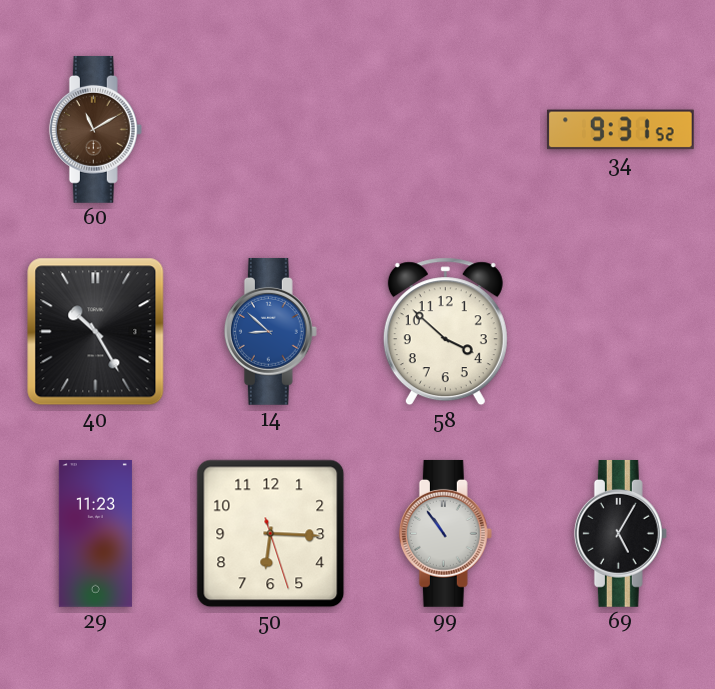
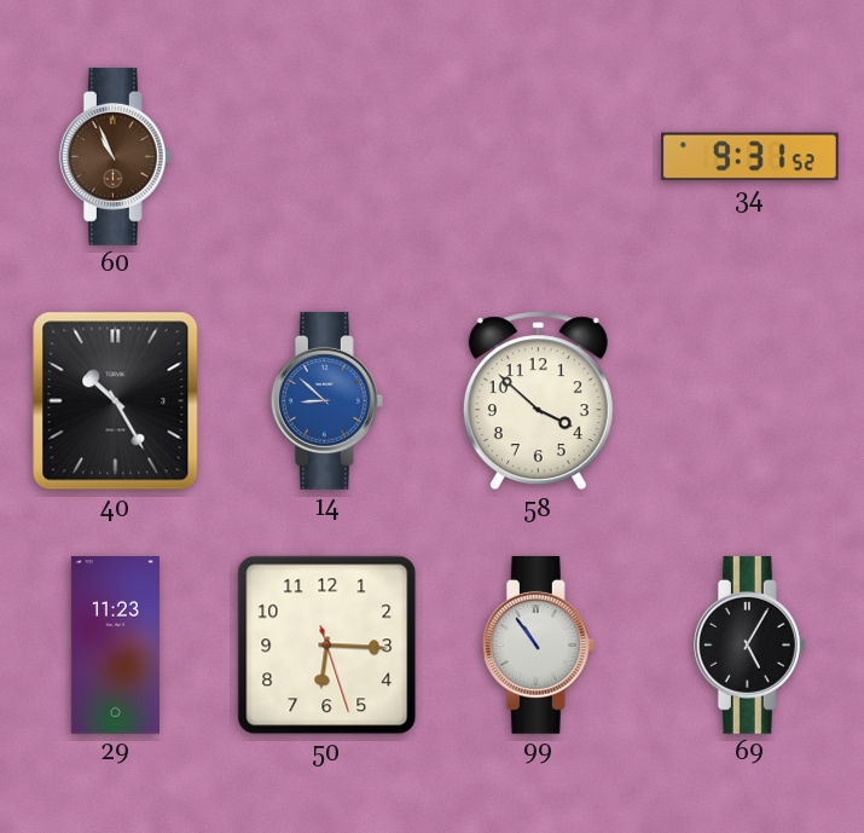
60: 11:10 -> 10:56 (115, 156)
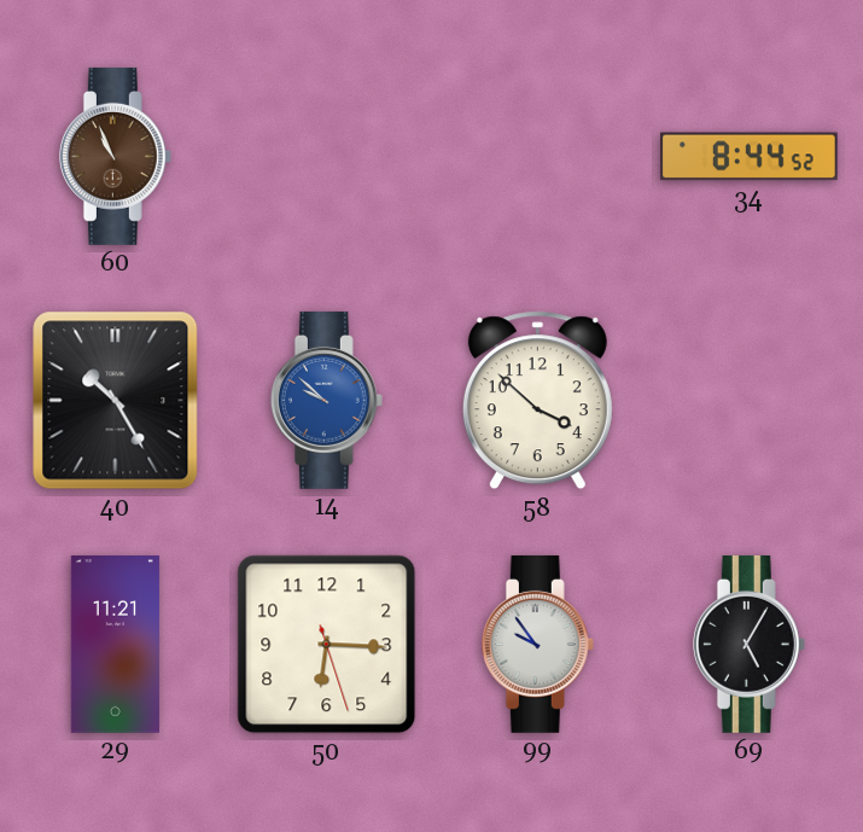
34: 9:31 -> 8:44 (748, 157)
14: 8:52 -> 9:52 (326, 400)
29: 11:23 -> 11:21 (115, 645)
99: 10:54 -> 9:54 (537, 644)
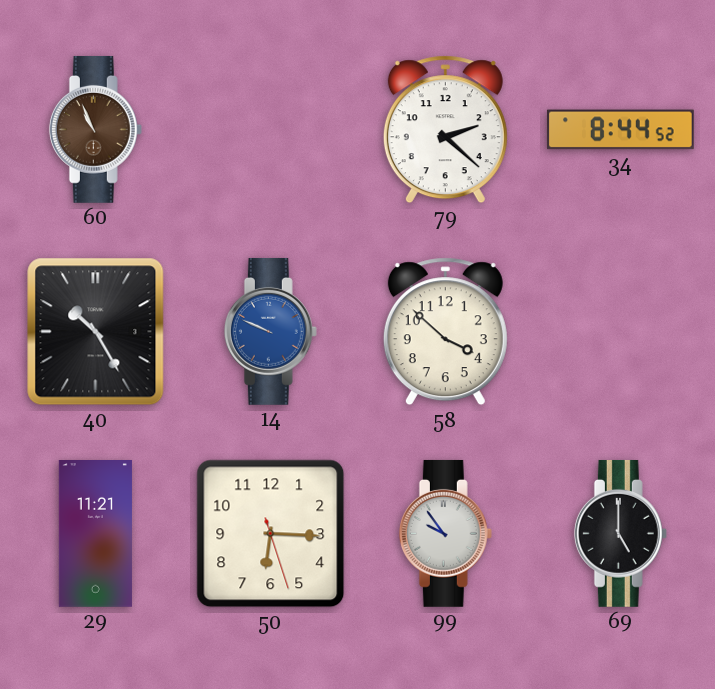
79: none -> 2:22 (445, 130)
14: 9:52 -> 9:49 (270, 331)
69: 5:05 -> 5:00 (620, 533)
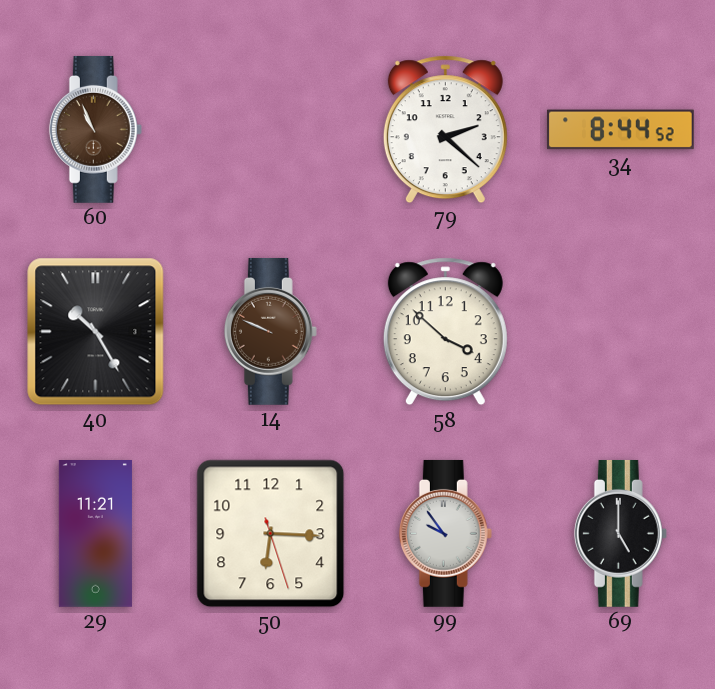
14 dial: blue -> brown (270, 331)
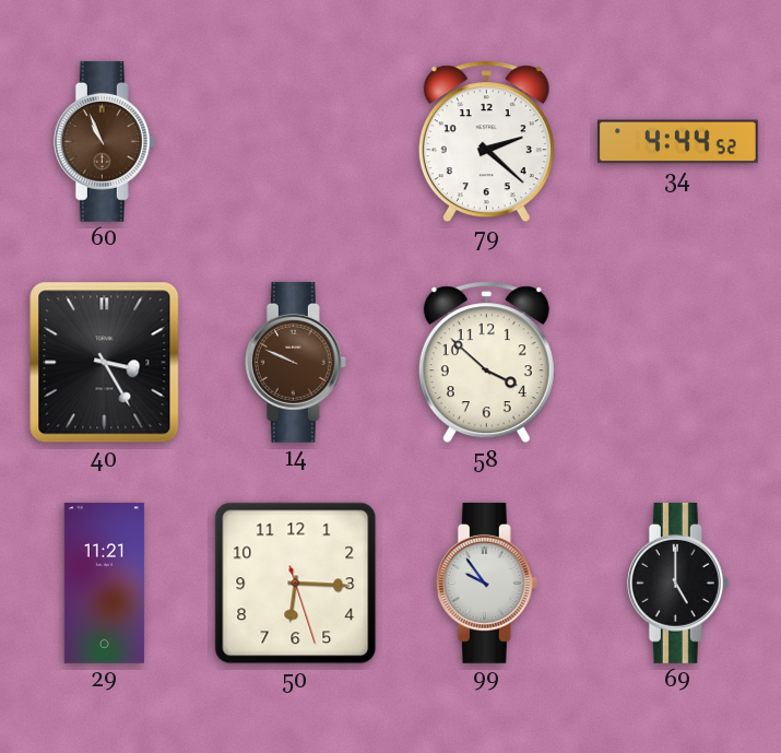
34: 8:44 -> 4:44 (677, 142)
40: 10:25 -> 3:25 (105, 363)
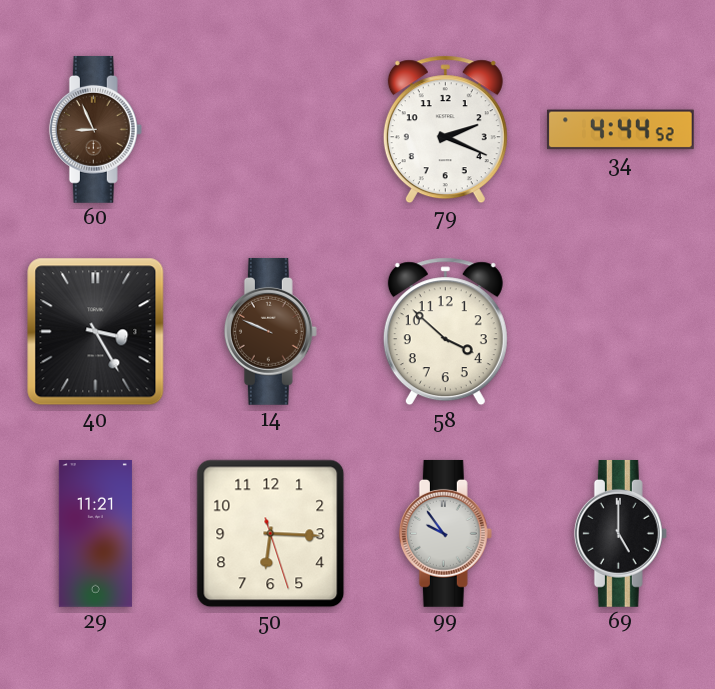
60: 10:56 -> 8:56 (95, 129)
79: 2:22 -> 2:19 (445, 130)
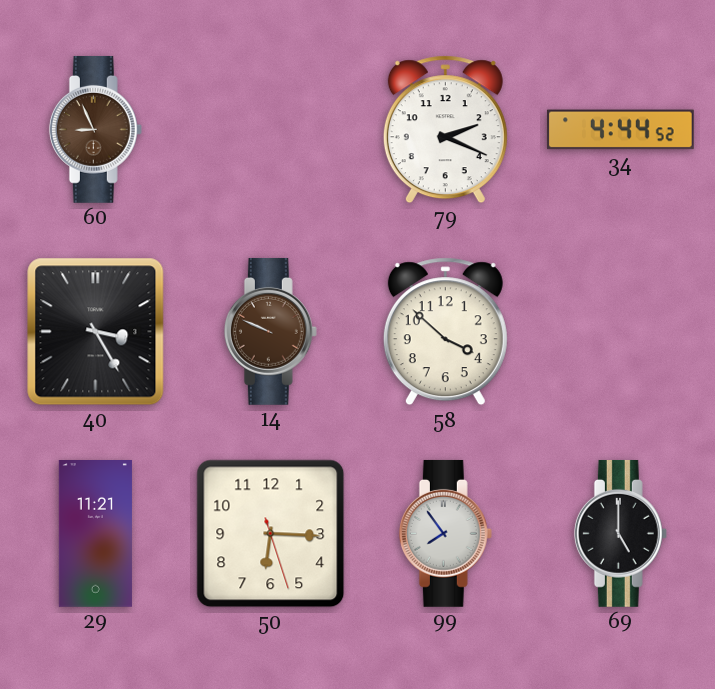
99: 9:54 -> 7:54 (445, 533)
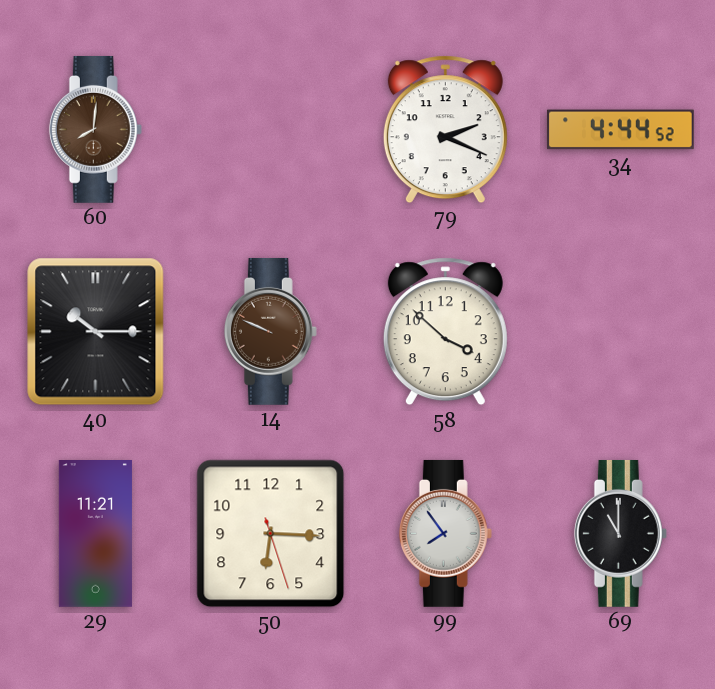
60: 8:56 -> 8:01 (95, 129)
40: 3:25 -> 10:15 (96, 332)
69: 5:00 -> 11:00 (620, 533)
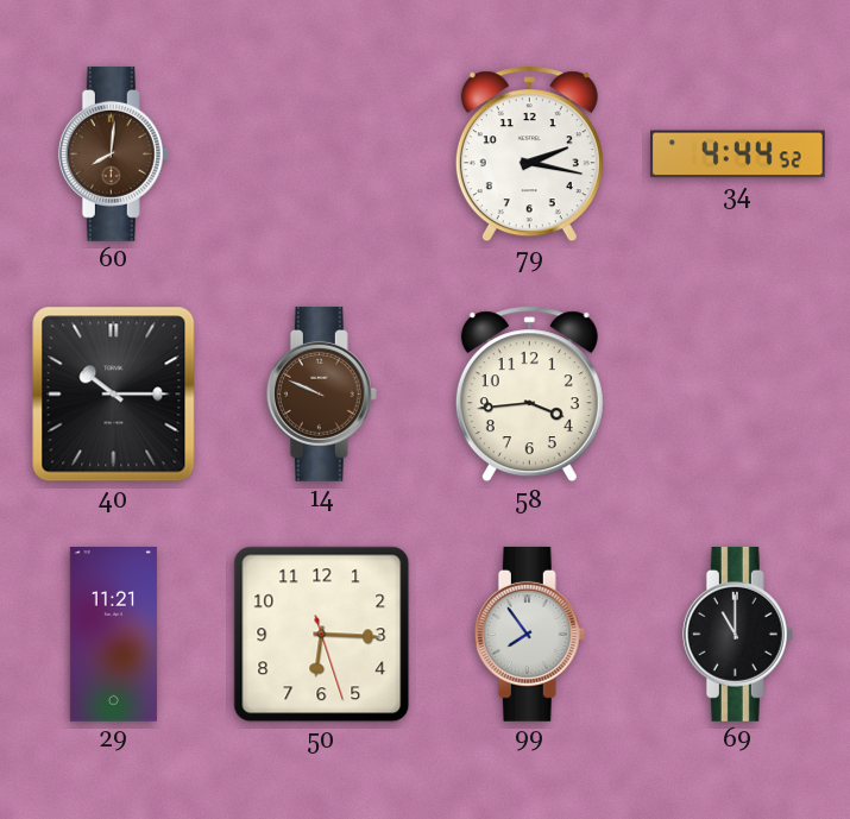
79: 2:19 -> 2:17 (529, 155)
58: 3:52 -> 3:44 (529, 395)
